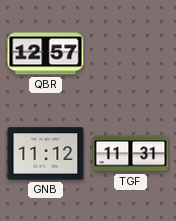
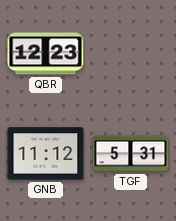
QBR: 12:57 -> 12:23 (46, 54)
TGF: 11:31 -> 5:31 (131, 154)
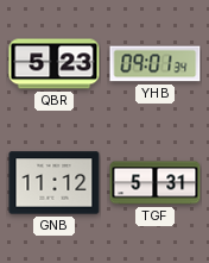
QBR: 12:23 -> 5:23 (55, 64)
YHB: none -> 09:01 (156, 64)
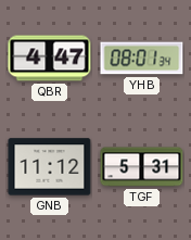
QBR: 5:23 -> 4:47 (50, 59)
YHB: 09:01 -> 08:01 (142, 59)
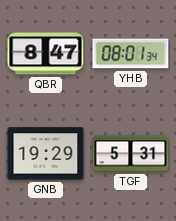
QBR: 4:47 -> 8:47 (46, 54)
GNB: 11:12 -> 19:29 (46, 154)
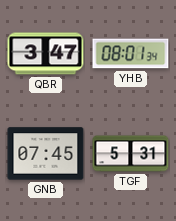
QBR: 8:47 -> 3:47 (46, 54)
GNB: 19:29 -> 07:45 (46, 154)
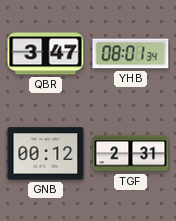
GNB: 07:45 -> 00:12 (46, 154)
TGF: 5:31 -> 2:31 (131, 154)
